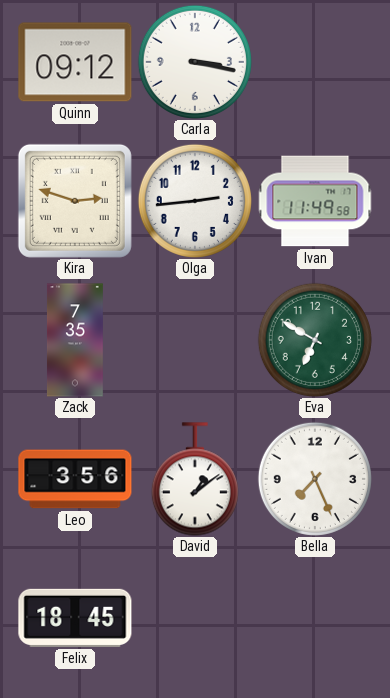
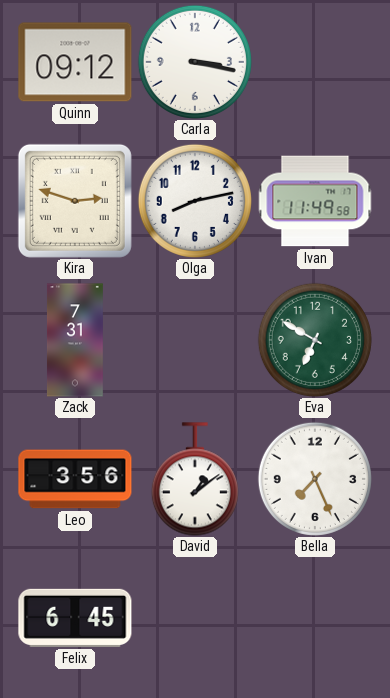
Olga: 2:44 -> 8:13 (195, 201)
Zack: 7:35 -> 7:31 (75, 340)
Felix: 18:45 -> 6:45 (75, 618)
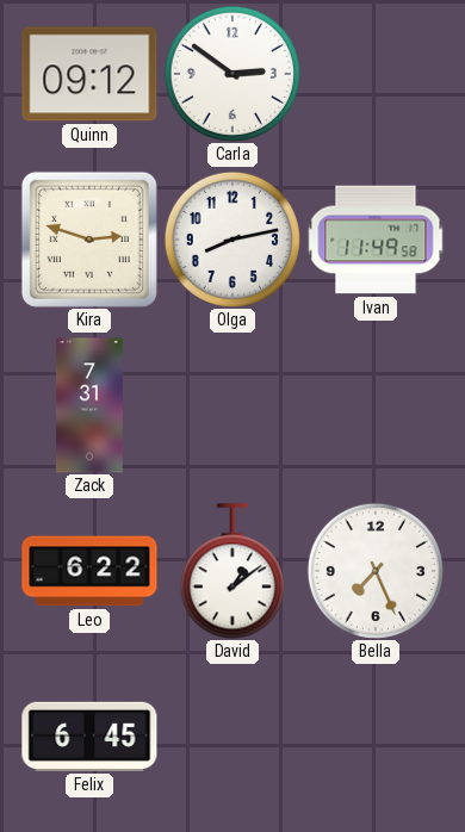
Carla: 3:17 -> 2:51 (232, 74)
Eva: 6:50 -> none (315, 340)
Leo: 3:56 -> 6:22 (89, 571)
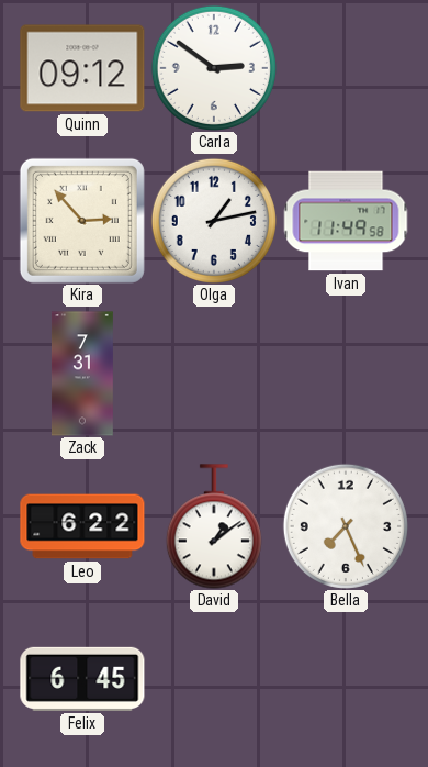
Kira: 2:48 -> 2:53 (82, 221)
Olga: 8:13 -> 1:13 (214, 221)
